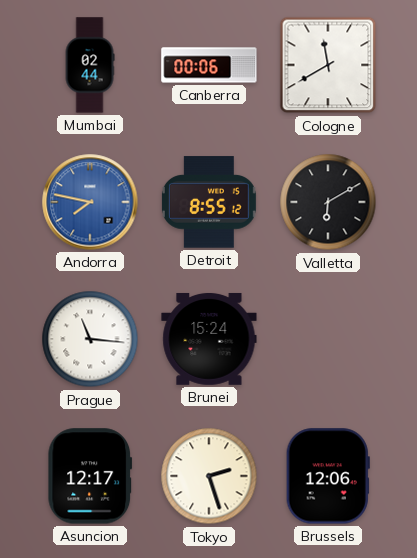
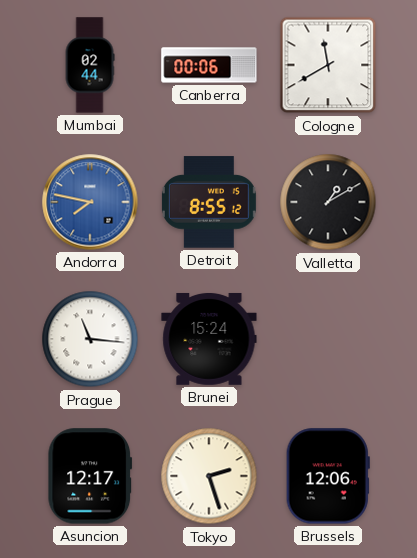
Valletta: 6:10 -> 1:10 (328, 202)
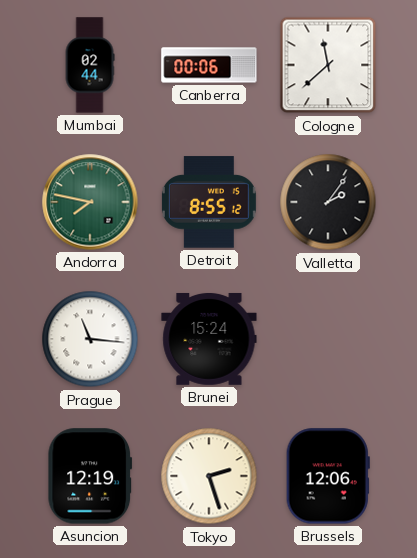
Cologne: 11:40 -> 11:38 (328, 65)
Andorra dial: blue -> green (90, 202)
Valletta: 1:10 -> 2:06 (328, 202)
Asuncion: 12:17 -> 12:19 (90, 476)
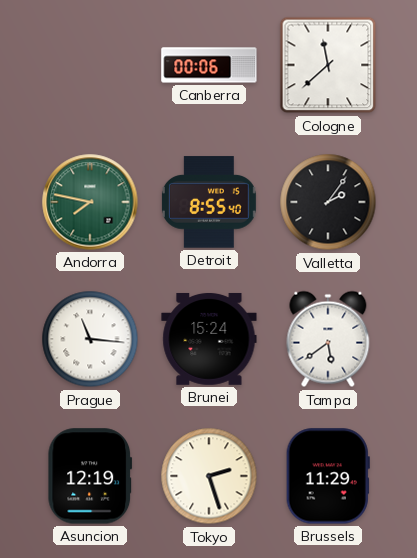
Mumbai: 02:44 -> none (90, 65)
Detroit: 8:55:12 -> 8:55:40 (209, 202)
Tampa: none -> 5:39 (328, 339)
Brussels: 12:06 -> 11:29 (328, 476)
